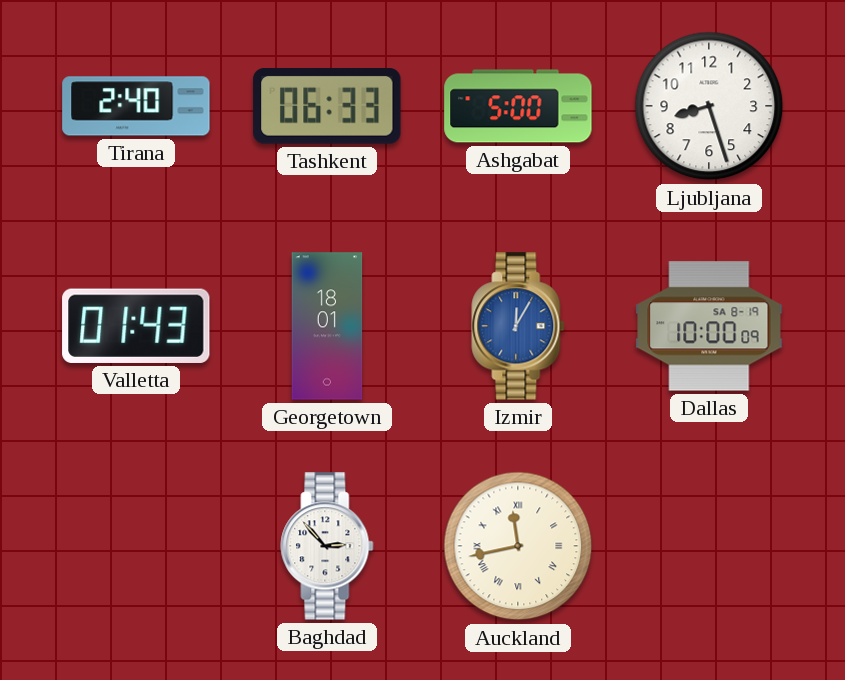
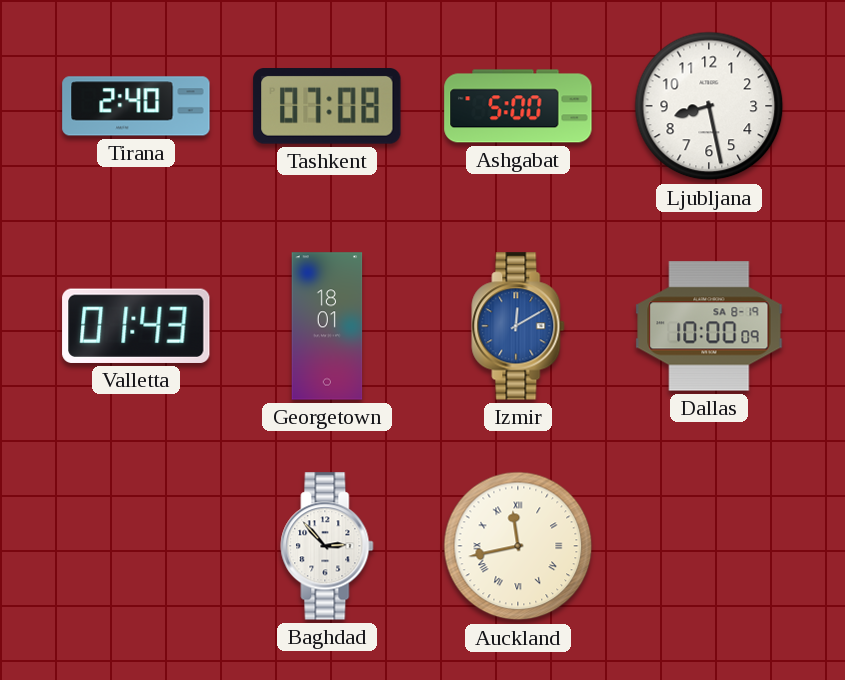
Tashkent: 06:33 -> 07:08 (327, 107)
Ljubljana: 8:27 -> 8:28 (709, 106)
Izmir: 12:05 -> 12:10 (518, 326)
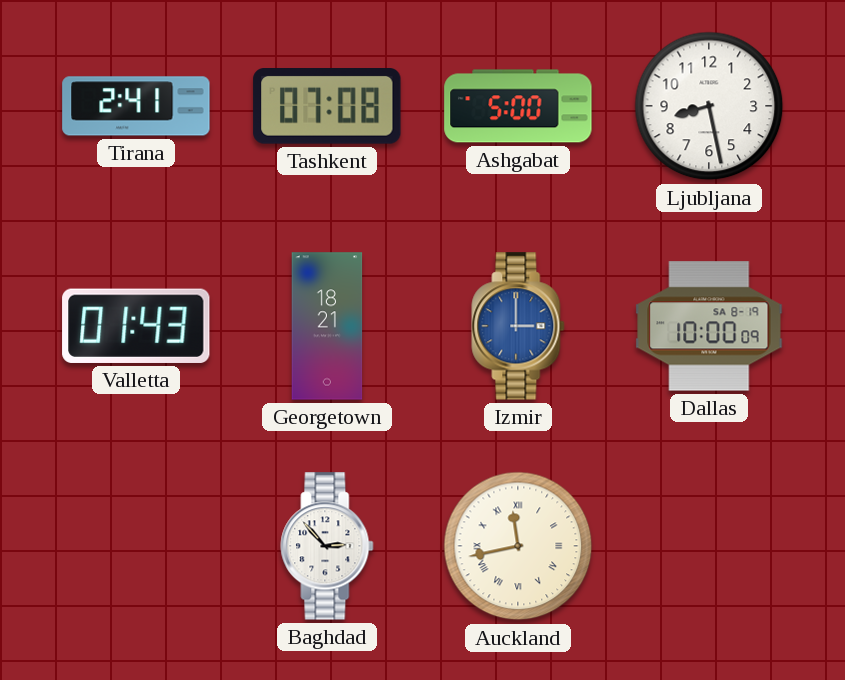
Tirana: 2:40 -> 2:41 (136, 106)
Georgetown: 18:01 -> 18:21 (327, 326)
Izmir: 12:10 -> 3:00 (518, 326)
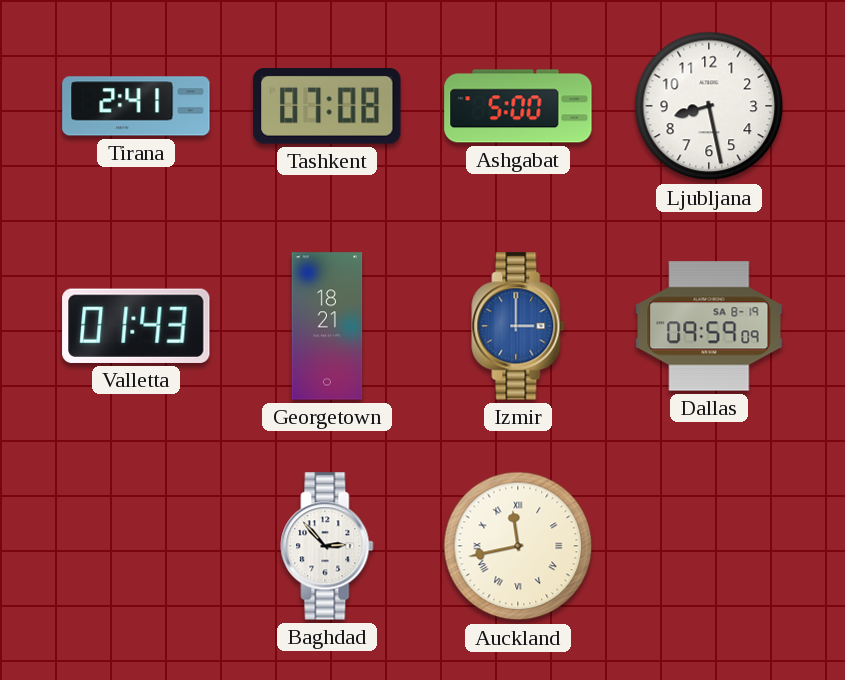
Dallas: 10:00 -> 09:59 (709, 326)
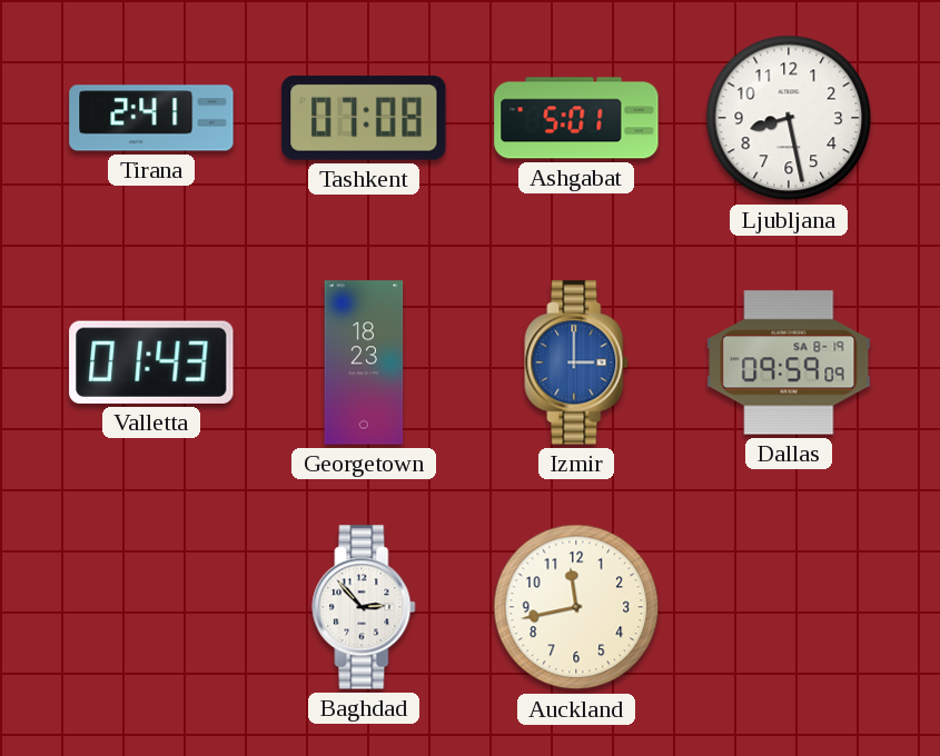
Ashgabat: 5:00 -> 5:01 (576, 118)
Georgetown: 18:21 -> 18:23 (364, 362)
Auckland numerals: Roman -> Arabic (576, 607)
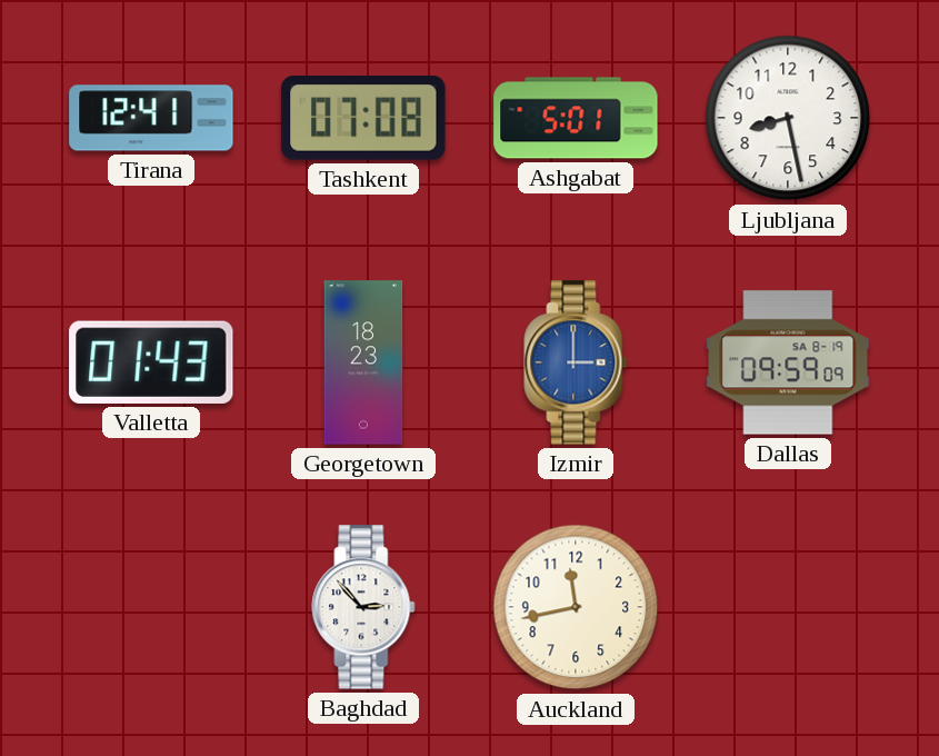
Tirana: 2:41 -> 12:41 (151, 118)
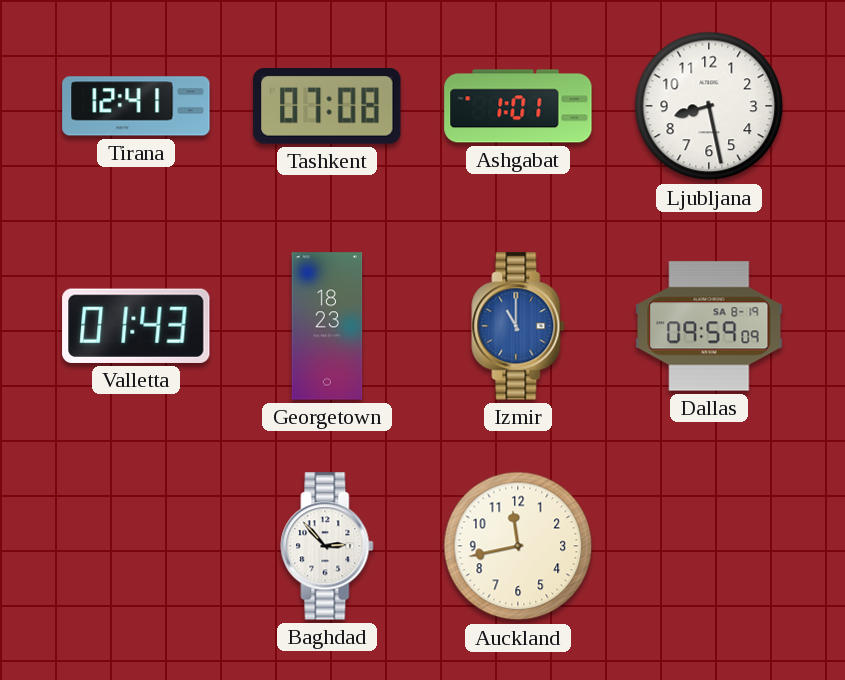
Ashgabat: 5:01 -> 1:01 (518, 106)
Izmir: 3:00 -> 11:00 (518, 326)
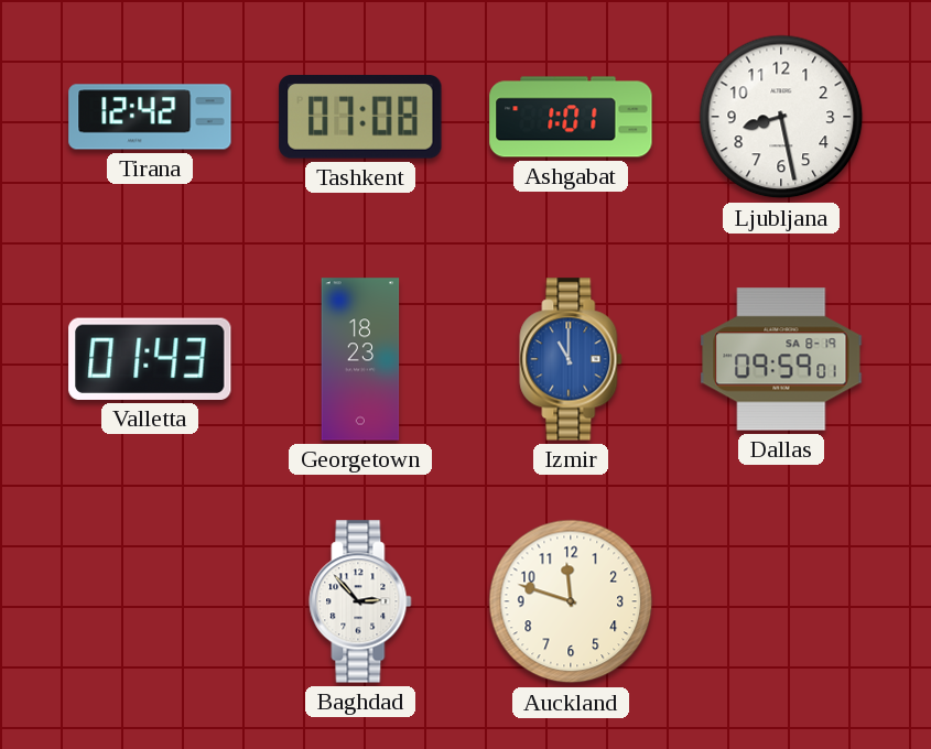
Tirana: 12:41 -> 12:42 (150, 117)
Dallas: 09:59:09 -> 09:59:01 (781, 359)
Auckland: 11:43 -> 11:48 (571, 601)
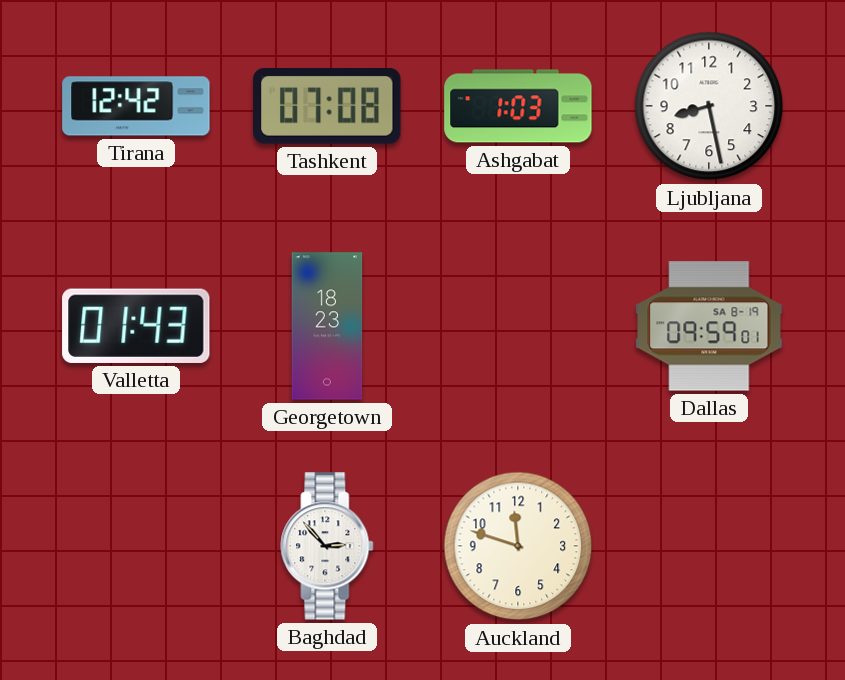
Ashgabat: 1:01 -> 1:03 (518, 106)
Izmir: 11:00 -> none (571, 359)
